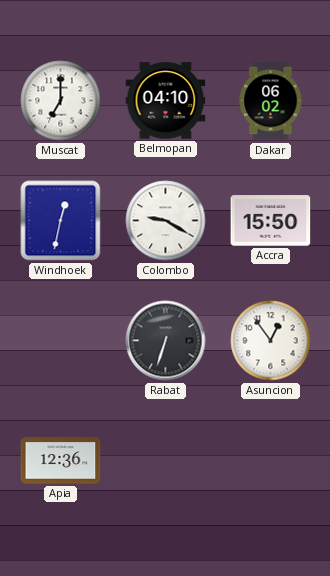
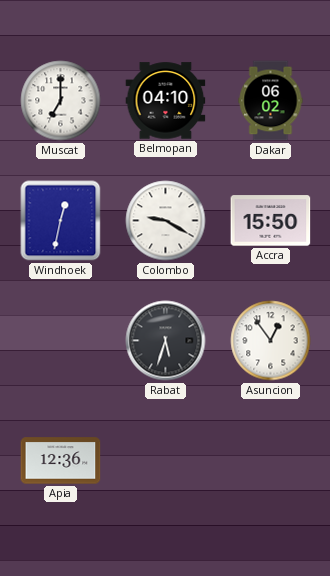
Rabat: 6:33 -> 5:33 (166, 341)
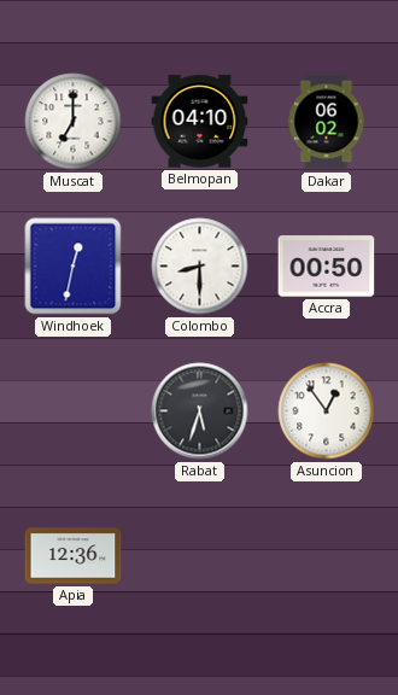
Colombo: 9:20 -> 8:30 (200, 267)
Accra: 15:50 -> 00:50 (327, 267)
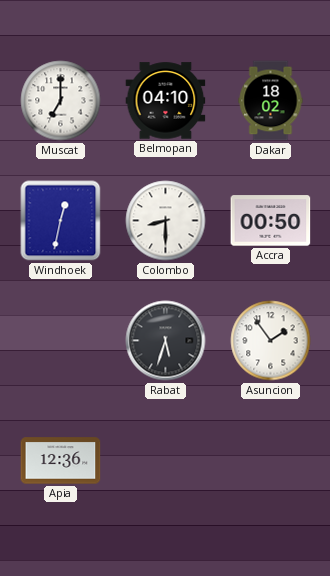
Dakar: 06:02 -> 18:02 (271, 101)
Asuncion: 12:54 -> 1:54 (271, 341)
